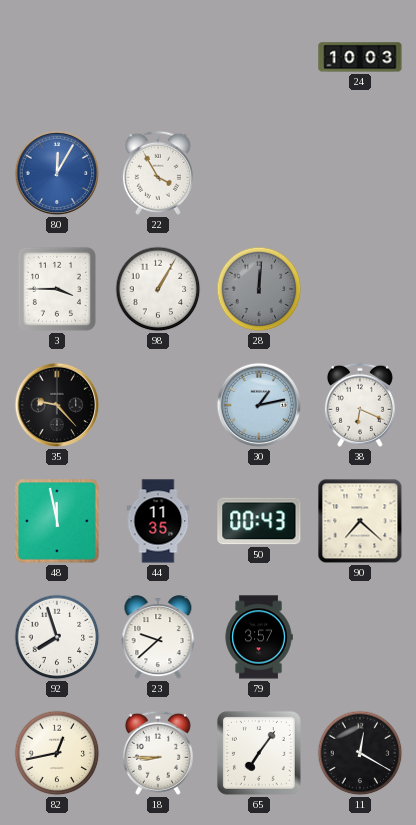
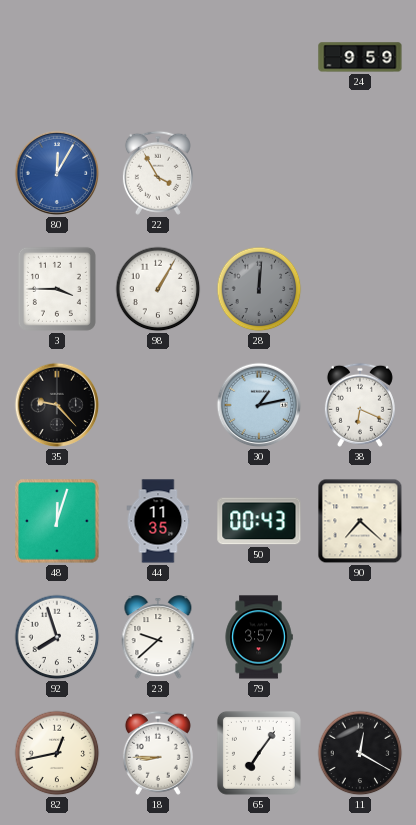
24: 10:03 -> 9:59 (360, 57)
48: 11:58 -> 12:03 (57, 521)
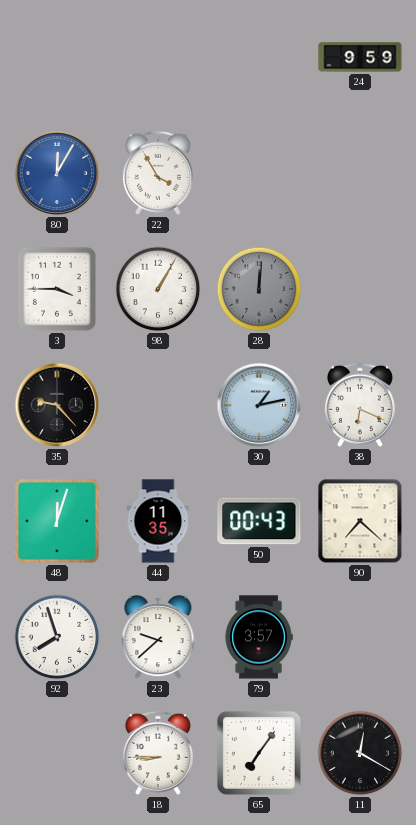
82: 12:43 -> none (57, 753)
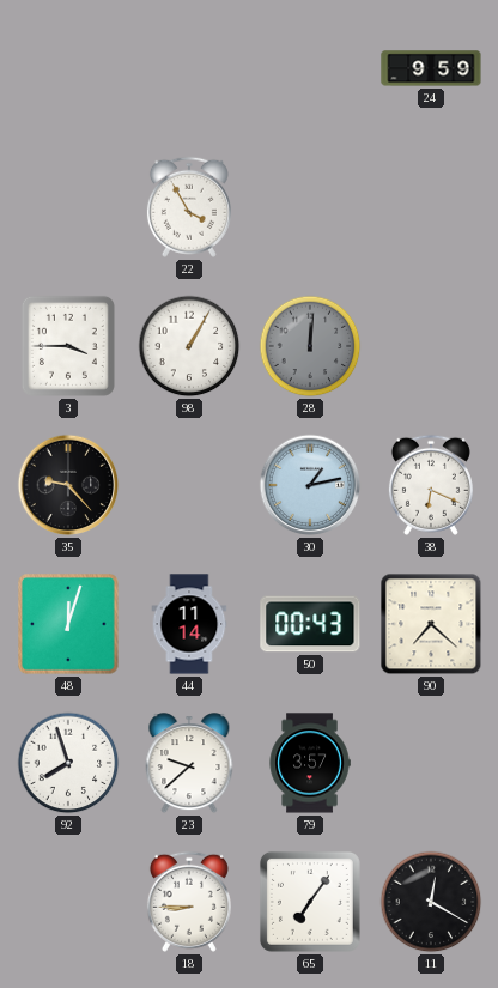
80: 12:05 -> none (57, 173)
44: 11:35 -> 11:14 (189, 624)
